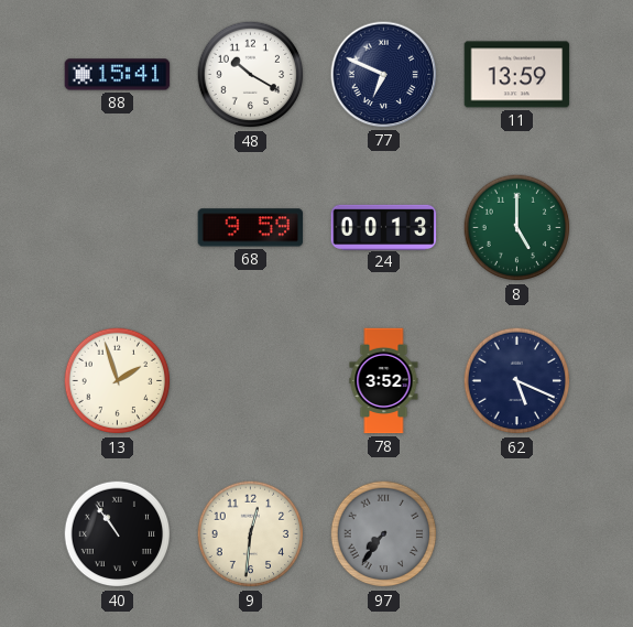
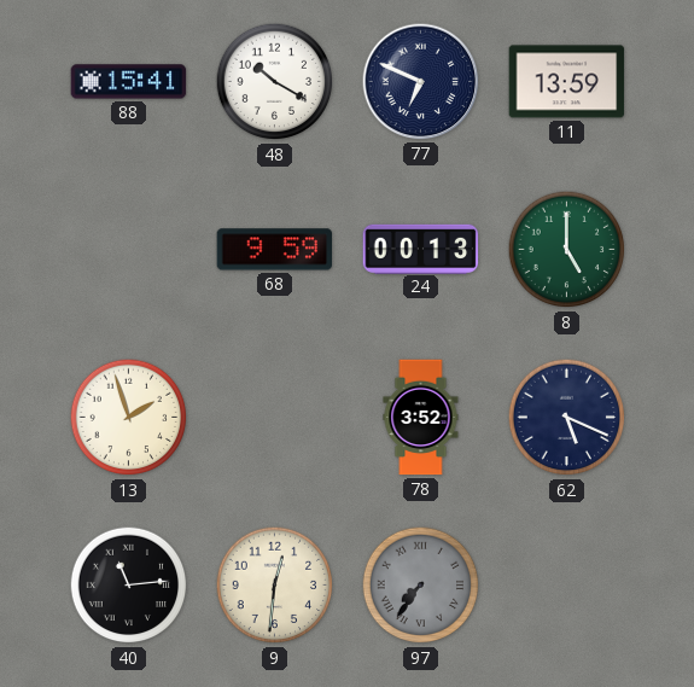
40: 10:54 -> 11:14 (129, 586)
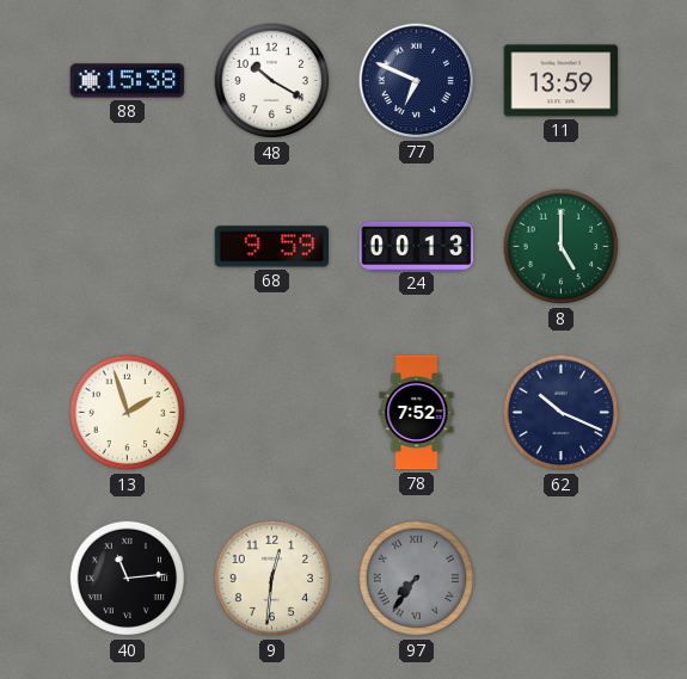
88: 15:41 -> 15:38 (128, 81)
78: 3:52 -> 7:52 (417, 413)
62: 5:19 -> 10:19 (562, 413)
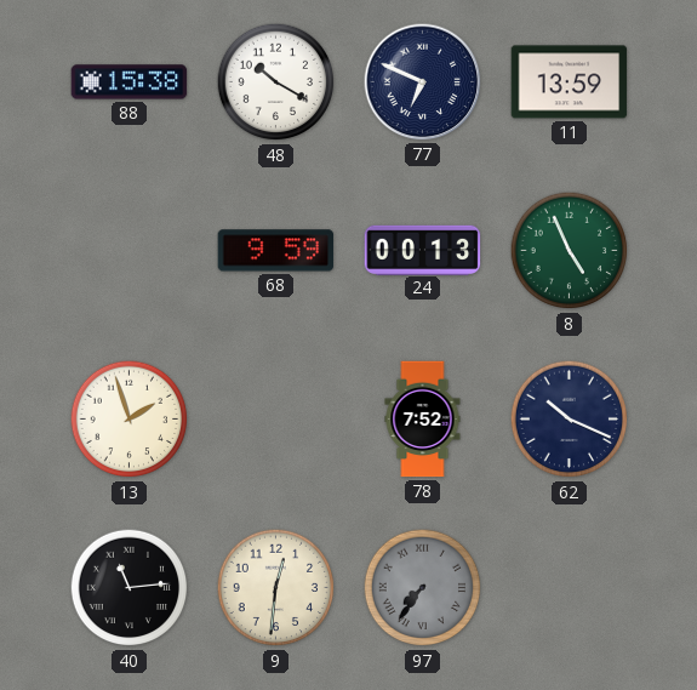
8: 5:00 -> 4:56 (570, 251)
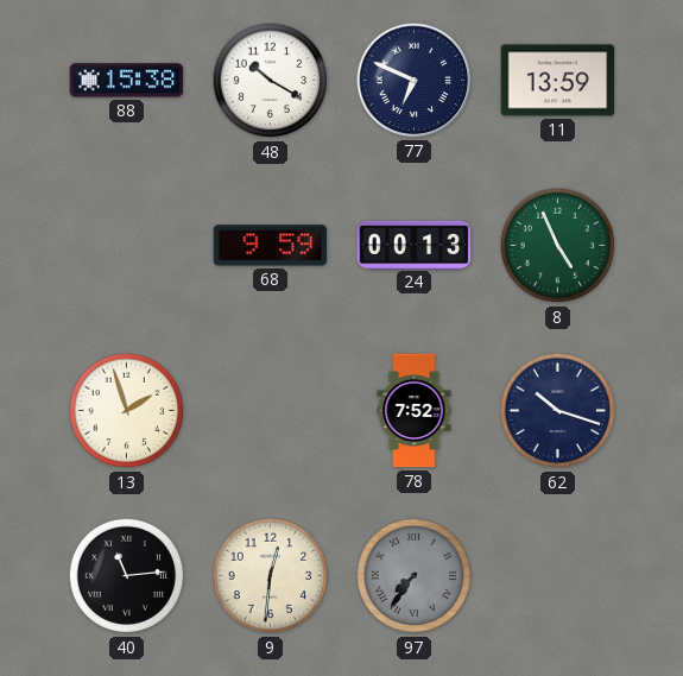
62: 10:19 -> 10:18 (558, 411)
